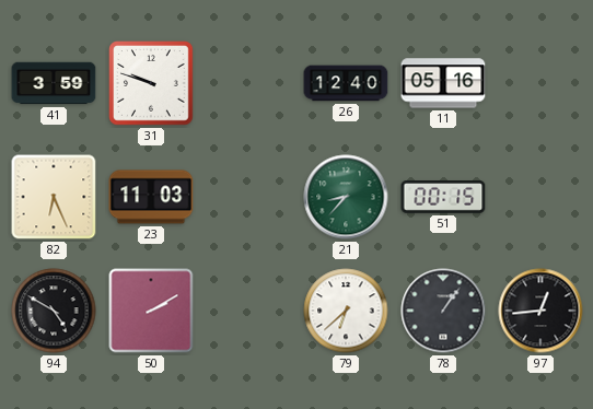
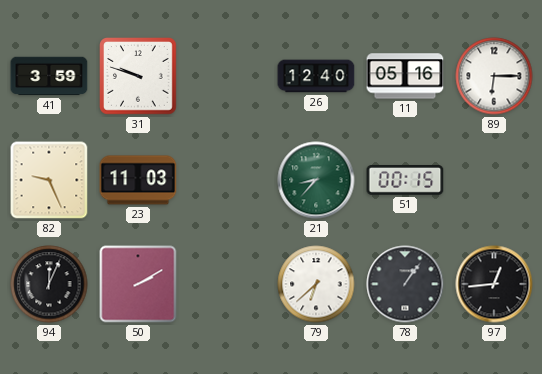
89: none -> 6:15 (494, 76)
82: 6:26 -> 9:26 (49, 180)
94: 4:50 -> 12:04 (49, 284)
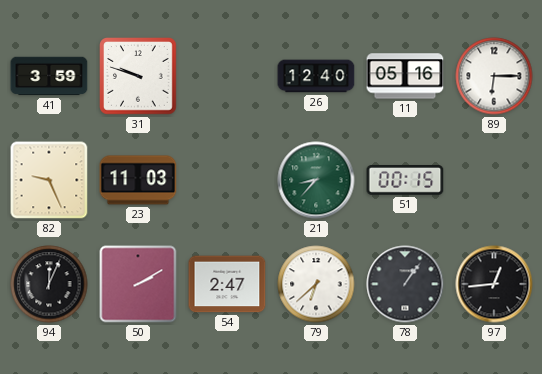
54: none -> 2:47 (227, 284)
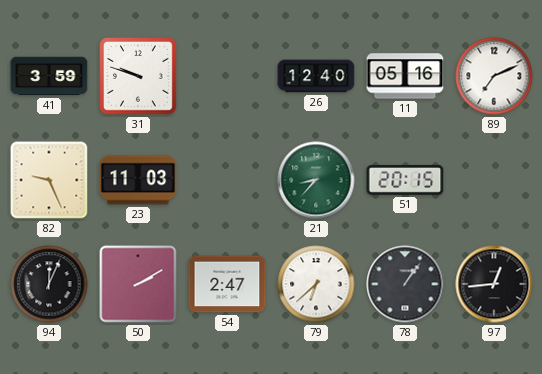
89: 6:15 -> 7:11 (494, 76)
51: 00:15 -> 20:15 (405, 181)
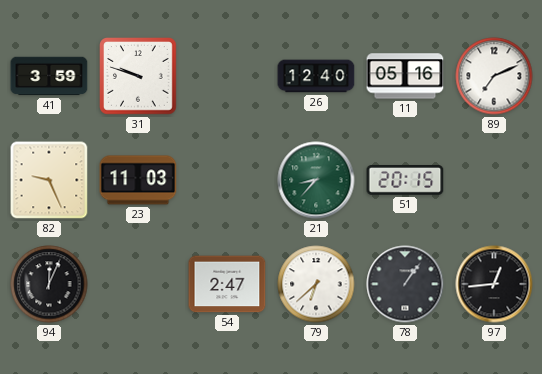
50: 2:10 -> none (138, 284)
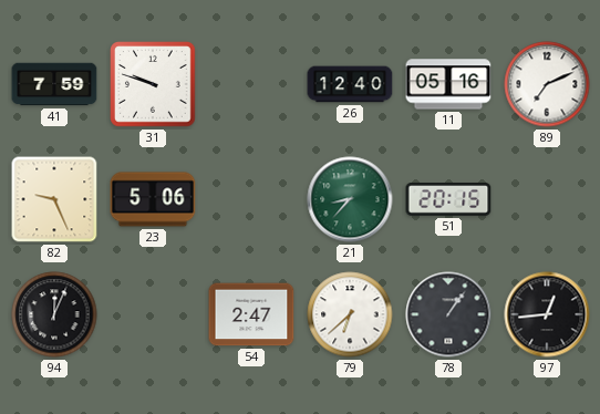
41: 3:59 -> 7:59 (54, 84)
23: 11:03 -> 5:06 (153, 199)
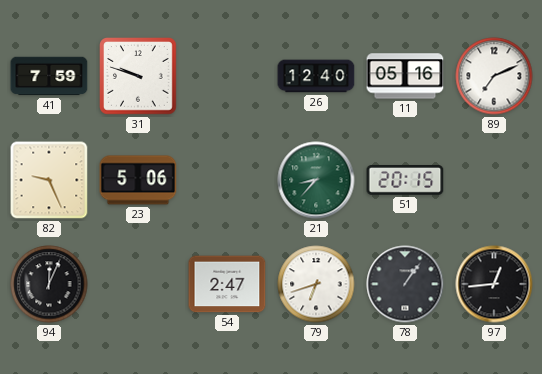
79: 6:38 -> 6:42 (316, 284)
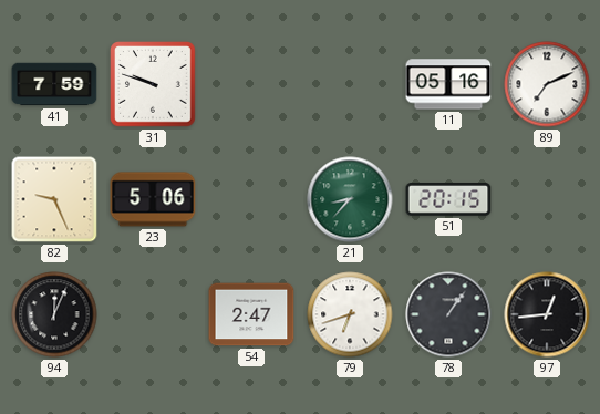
26: 12:40 -> none (316, 76)
